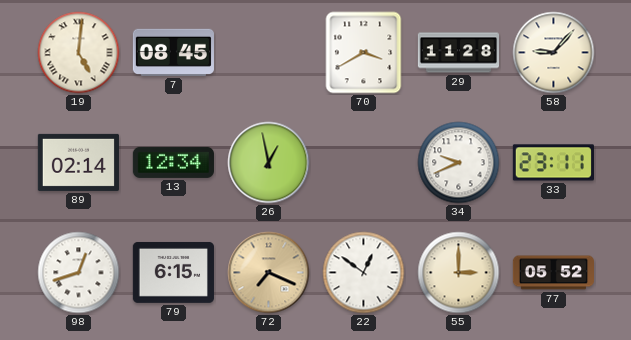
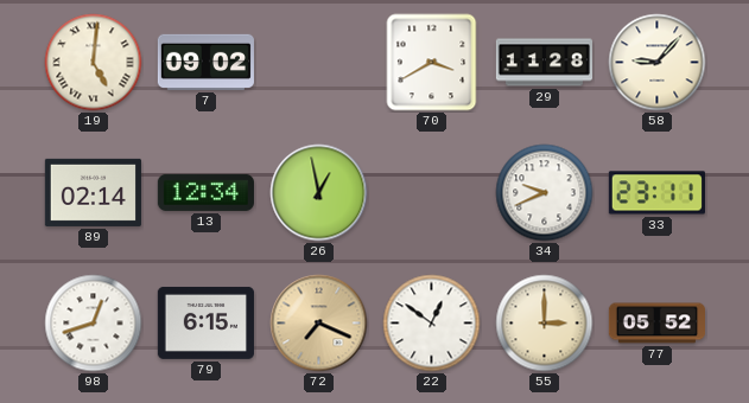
7: 08:45 -> 09:02 (205, 62)
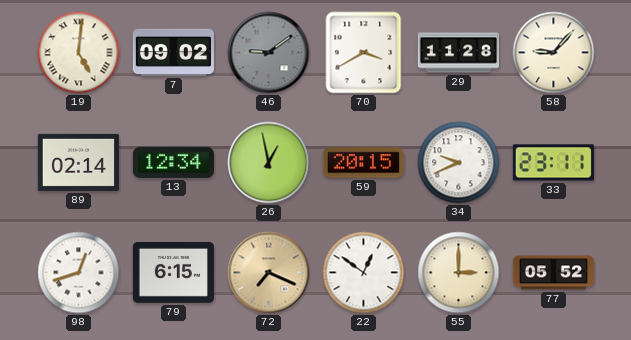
46: none -> 9:09 (269, 53)
59: none -> 20:15 (363, 163)
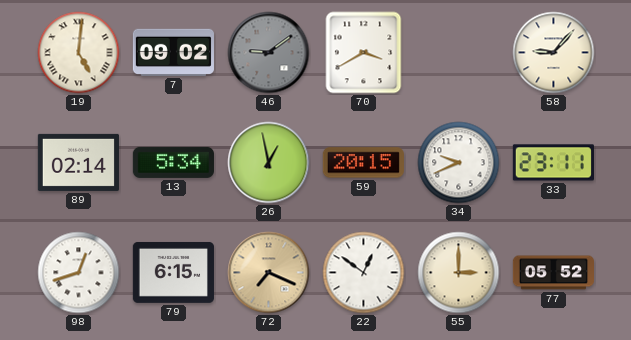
29: 11:28 -> none (458, 53)
13: 12:34 -> 5:34 (173, 162)
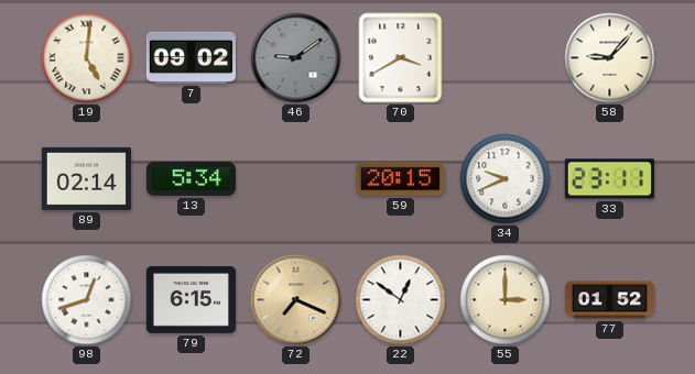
26: 12:58 -> none (269, 163)
77: 05:52 -> 01:52 (609, 300)
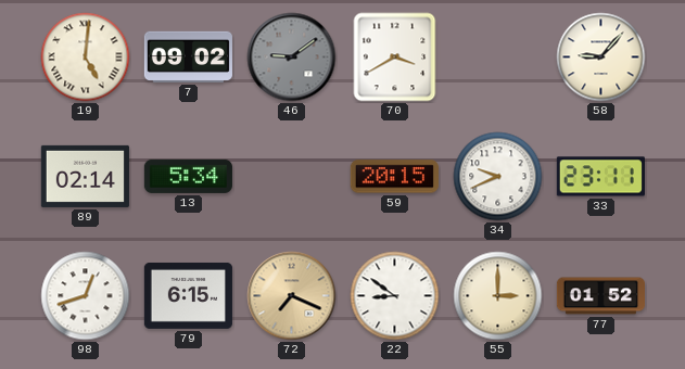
22: 12:51 -> 8:51 (395, 296)
